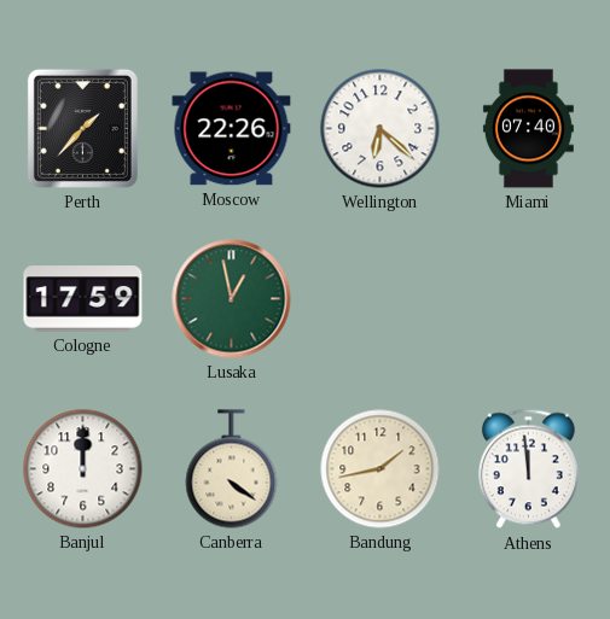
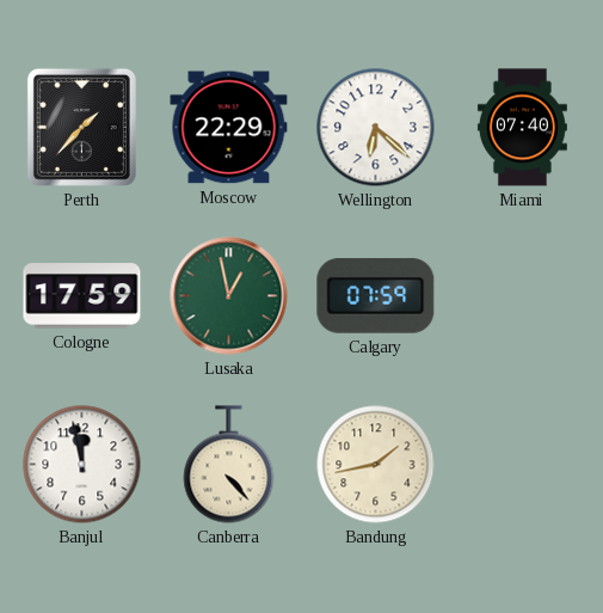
Moscow: 22:26 -> 22:29 (229, 128)
Calgary: none -> 07:59 (376, 295)
Banjul: 12:00 -> 11:58 (82, 465)
Canberra: 4:21 -> 4:23 (229, 465)
Athens: 11:59 -> none (528, 469)
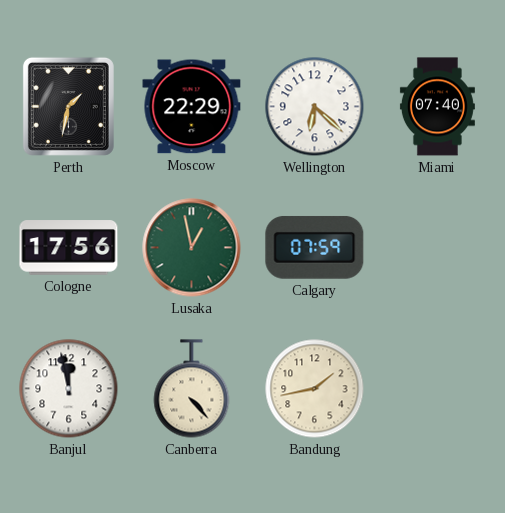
Perth: 1:37 -> 1:32 (68, 106)
Cologne: 17:59 -> 17:56 (69, 248)
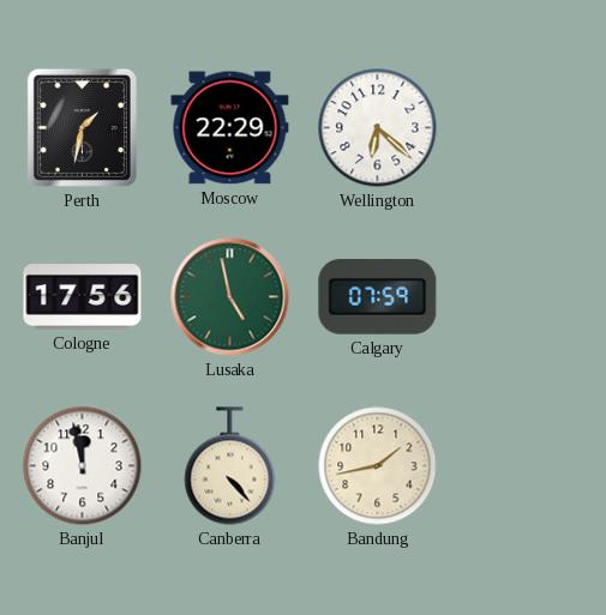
Miami: 07:40 -> none (437, 107)
Lusaka: 12:58 -> 4:58 (230, 297)
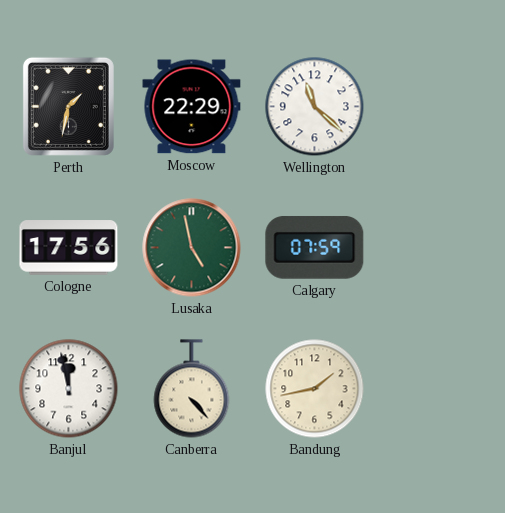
Wellington: 6:22 -> 11:22 (315, 107)
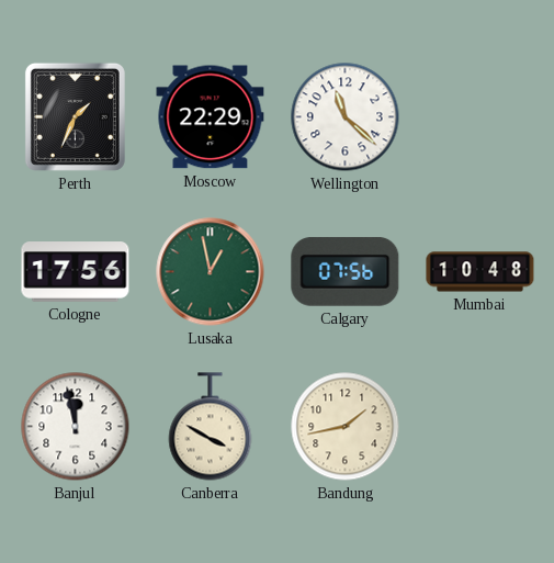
Perth: 1:32 -> 1:34 (75, 116)
Lusaka: 4:58 -> 12:58 (211, 272)
Calgary: 07:59 -> 07:56 (346, 271)
Mumbai: none -> 10:48 (480, 272)
Canberra: 4:23 -> 3:50 (211, 427)
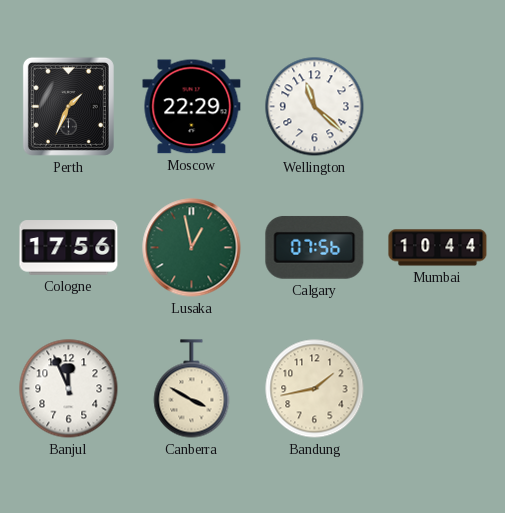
Mumbai: 10:48 -> 10:44 (438, 248)
Banjul: 11:58 -> 11:56 (69, 389)
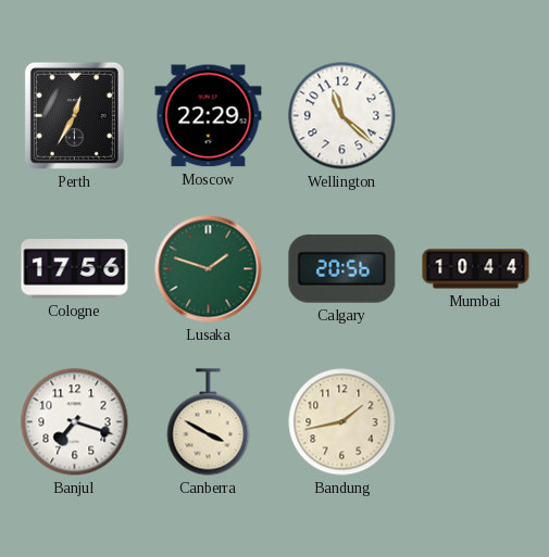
Perth: 1:34 -> 12:35 (74, 115)
Lusaka: 12:58 -> 1:48 (209, 269)
Calgary: 07:56 -> 20:56 (342, 268)
Banjul: 11:56 -> 7:18 (75, 422)
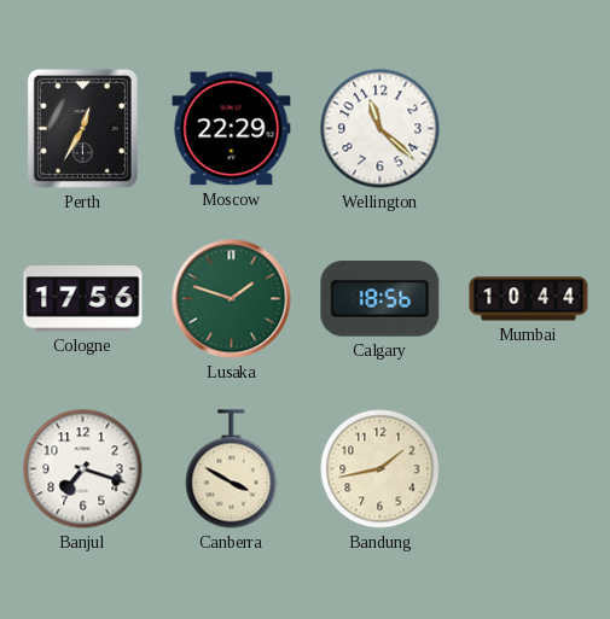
Calgary: 20:56 -> 18:56 (380, 298)
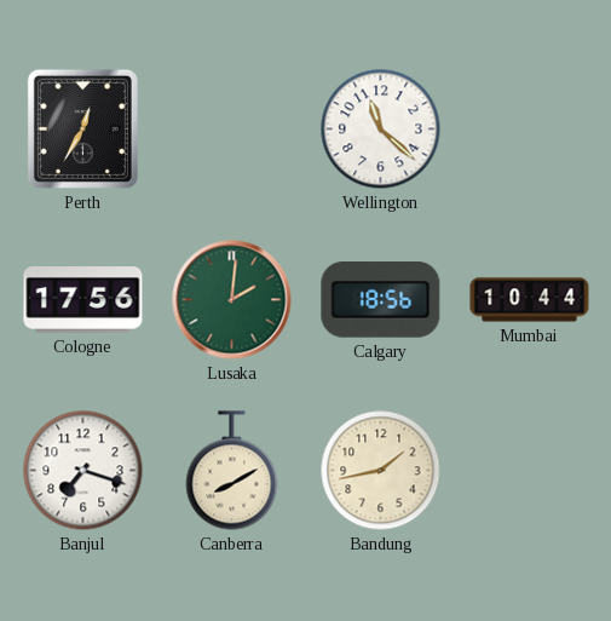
Moscow: 22:29 -> none (232, 129)
Lusaka: 1:48 -> 2:01 (232, 300)
Canberra: 3:50 -> 8:10 (232, 471)
